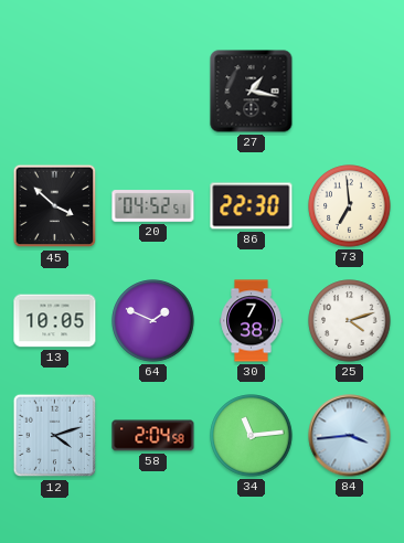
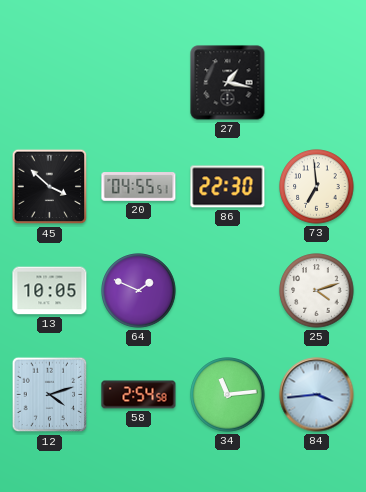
20: 04:52 -> 04:55 (139, 187)
30: 7:38 -> none (252, 321)
58: 2:04 -> 2:54 (139, 395)
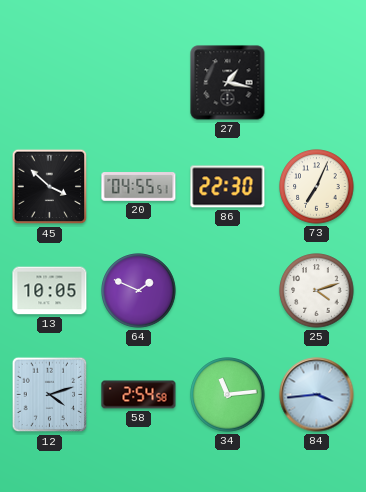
73: 6:59 -> 7:04 (317, 187)
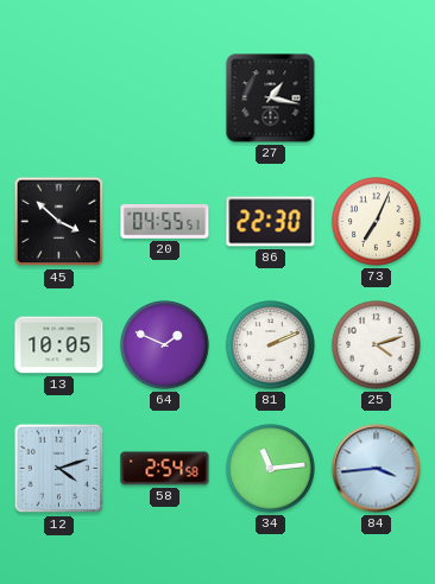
81: none -> 2:11 (271, 345)
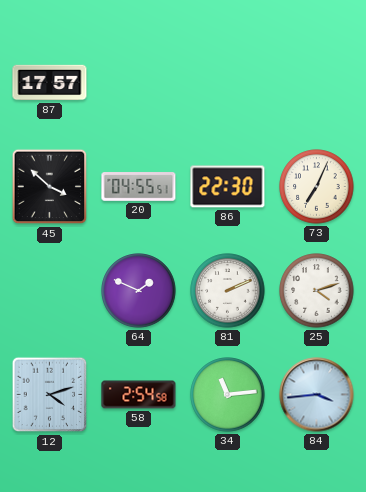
87: none -> 17:57 (50, 83)
27: 1:17 -> none (271, 99)
13: 10:05 -> none (59, 345)
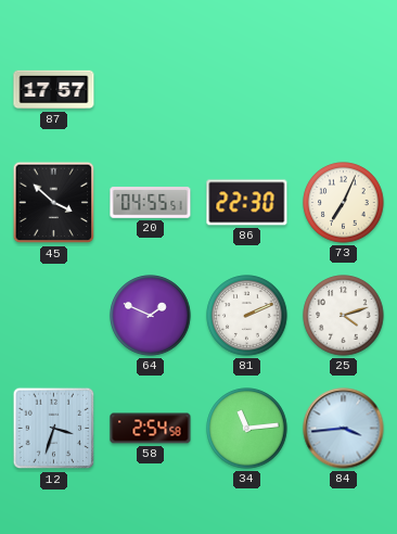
12: 4:12 -> 3:33 (54, 429)
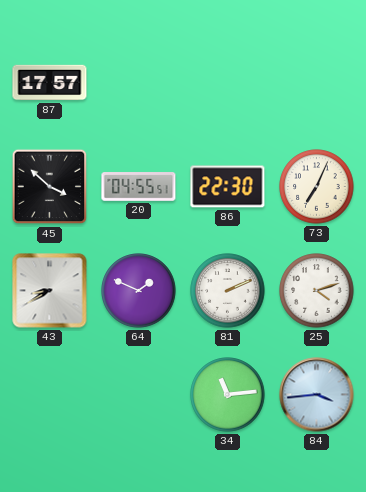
43: none -> 8:40 (50, 291)
12: 3:33 -> none (54, 429)
58: 2:54 -> none (151, 429)
